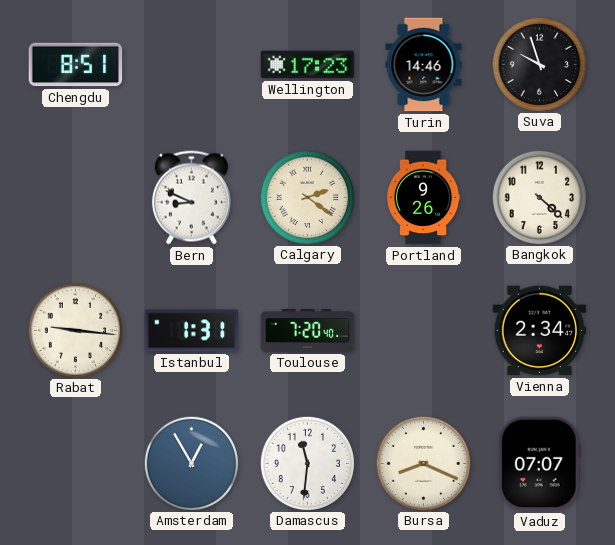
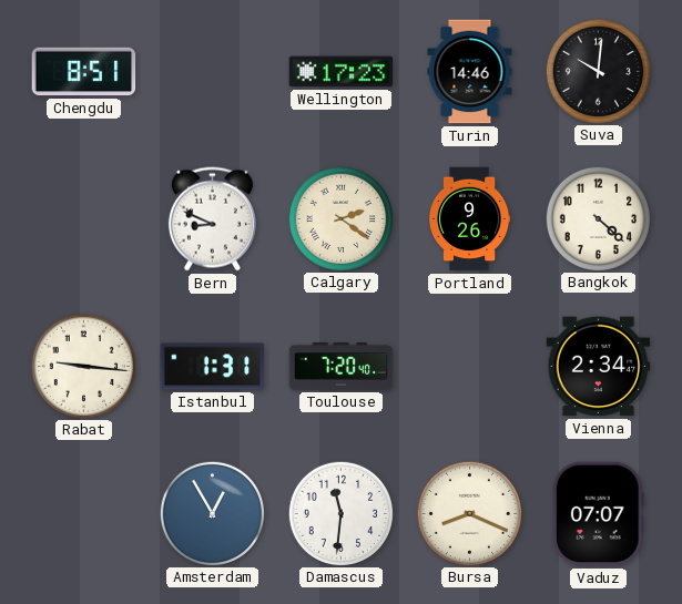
Suva: 9:57 -> 10:01 (598, 71)
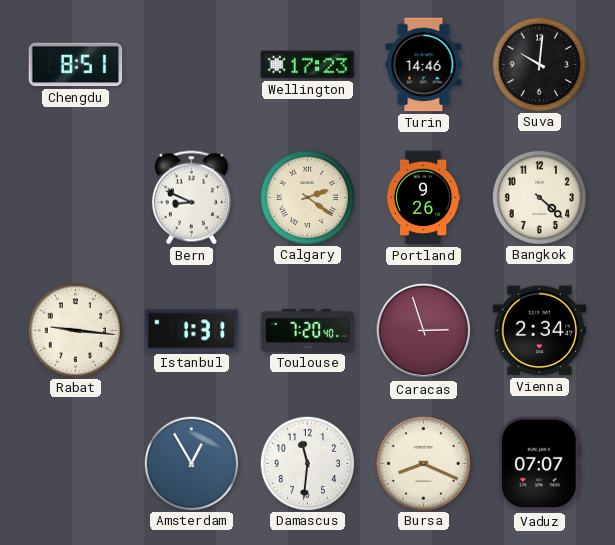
Caracas: none -> 2:57 (424, 331)
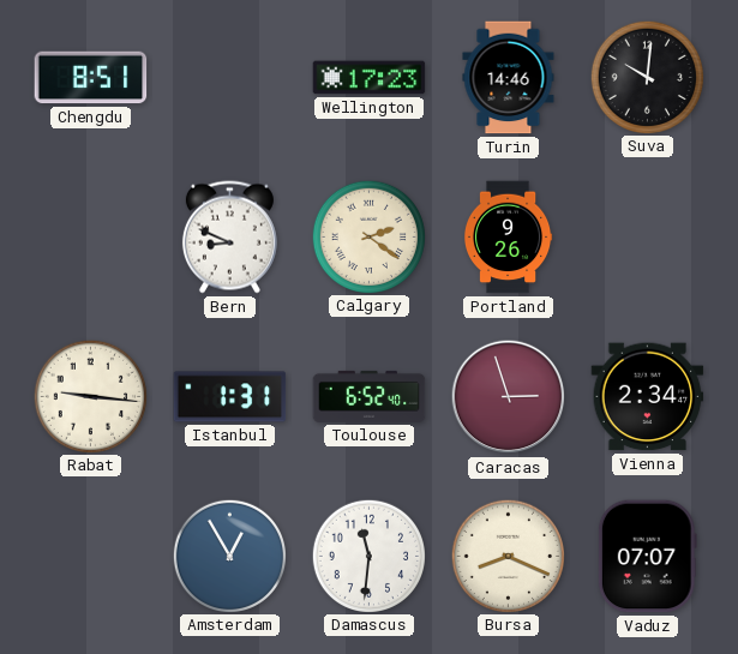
Bangkok: 4:22 -> none (539, 197)
Toulouse: 7:20 -> 6:52 (370, 396)
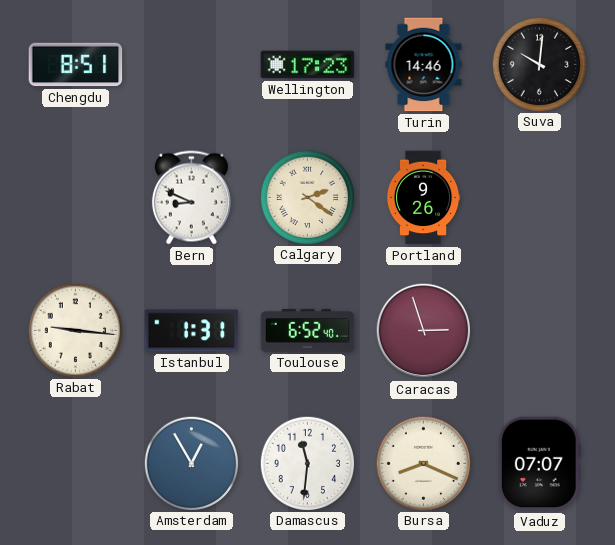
Vienna: 2:34 -> none (648, 397)
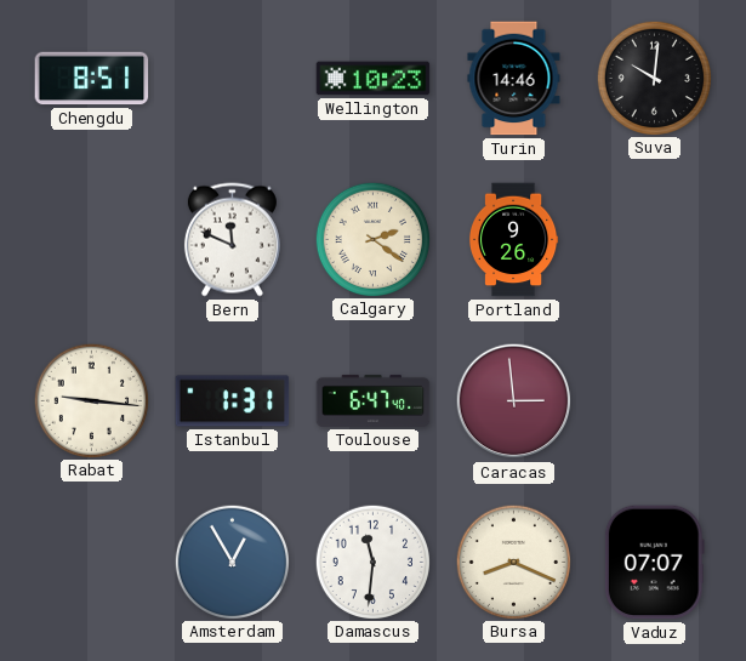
Wellington: 17:23 -> 10:23 (374, 79)
Bern: 8:49 -> 11:49 (232, 240)
Toulouse: 6:52 -> 6:47 (374, 400)
Caracas: 2:57 -> 2:59 (514, 401)
